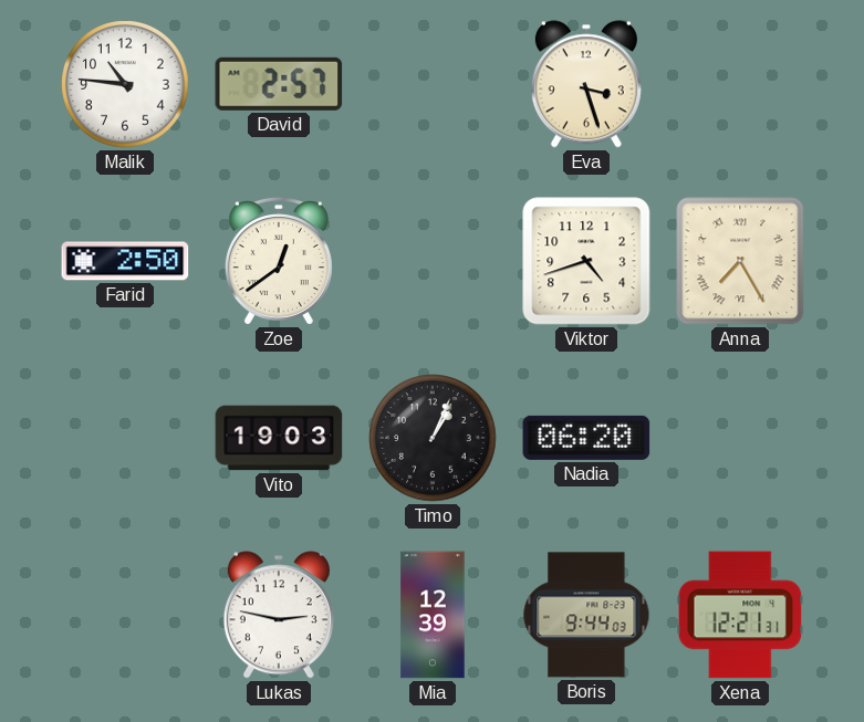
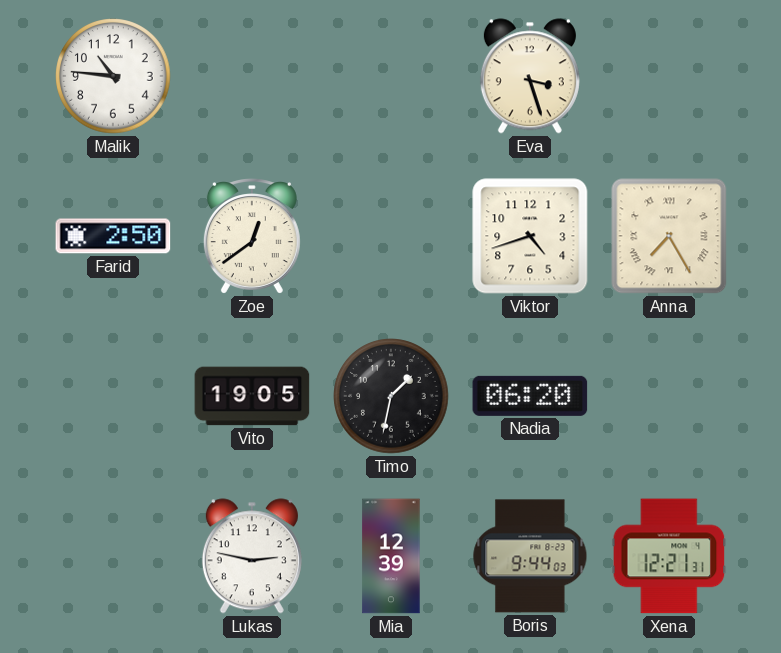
David: 2:57 -> none (279, 84)
Vito: 19:03 -> 19:05 (252, 396)
Timo: 1:04 -> 1:32 (391, 396)
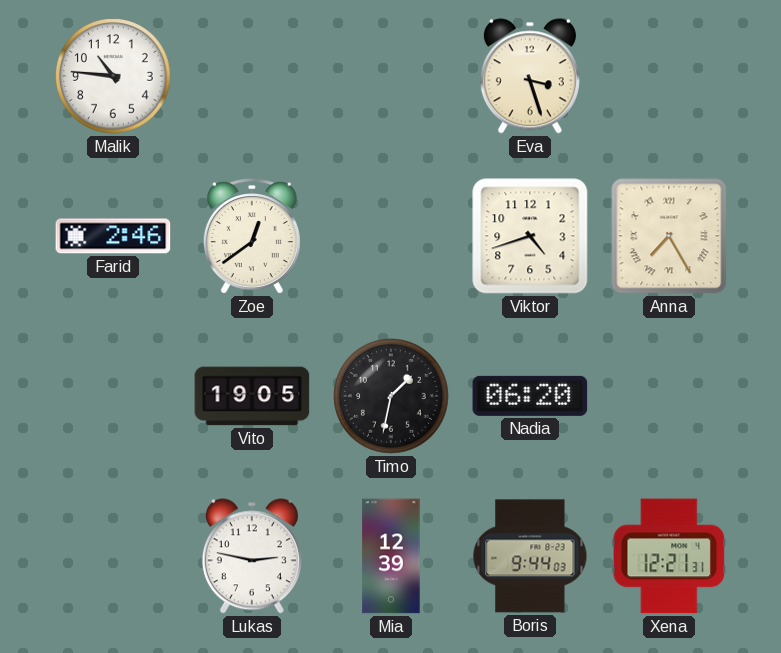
Farid: 2:50 -> 2:46 (113, 236)
